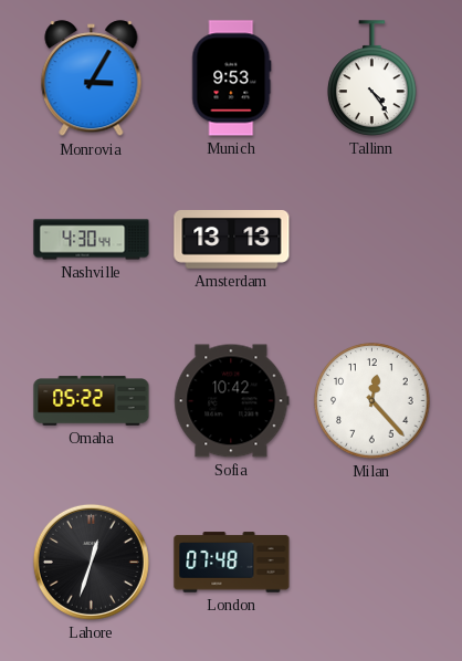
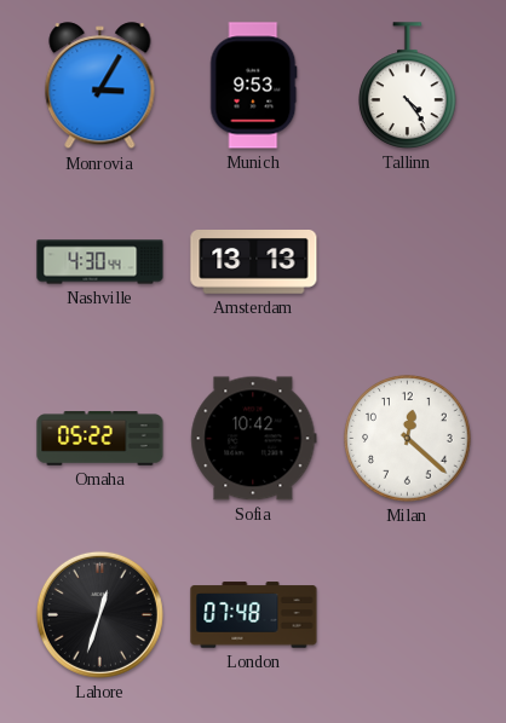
Milan: 12:23 -> 12:22 (408, 439)
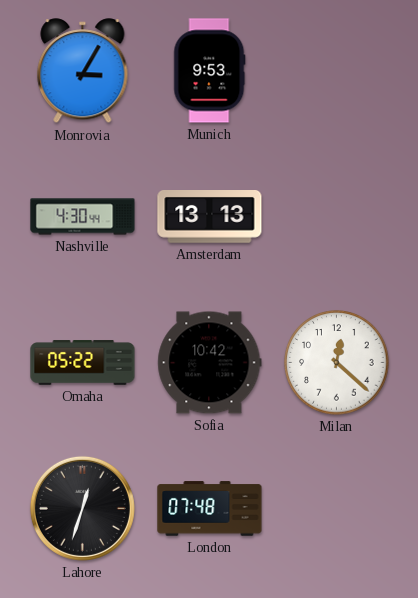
Tallinn: 4:24 -> none (408, 86)
